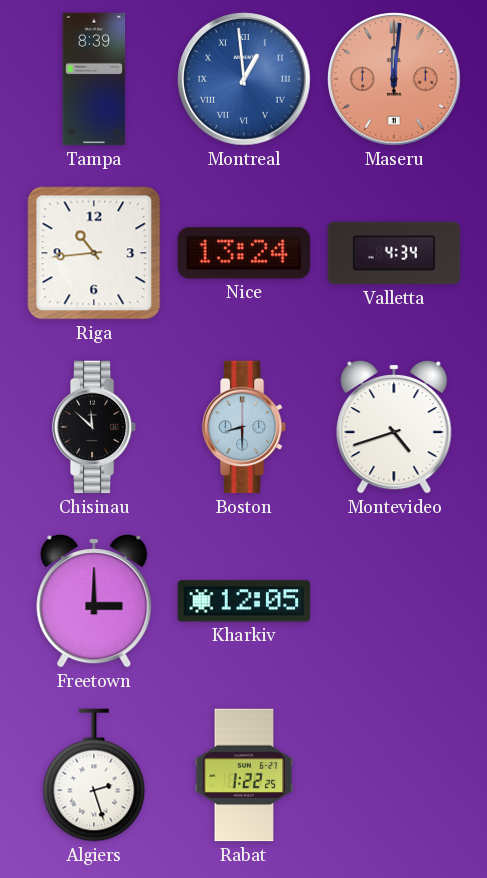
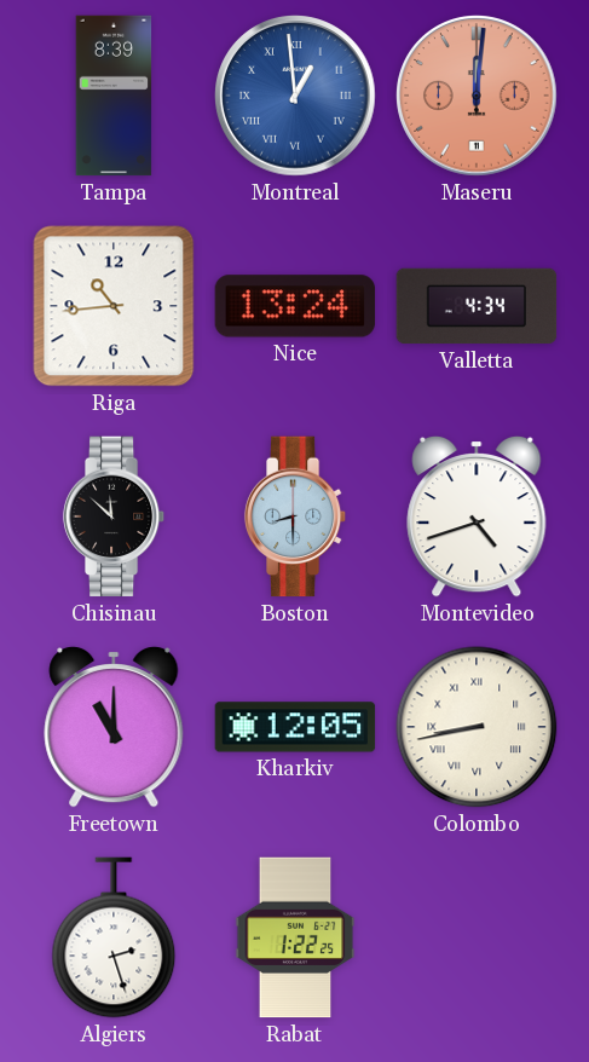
Freetown: 3:00 -> 11:00 (114, 727)
Colombo: none -> 8:43 (477, 727)
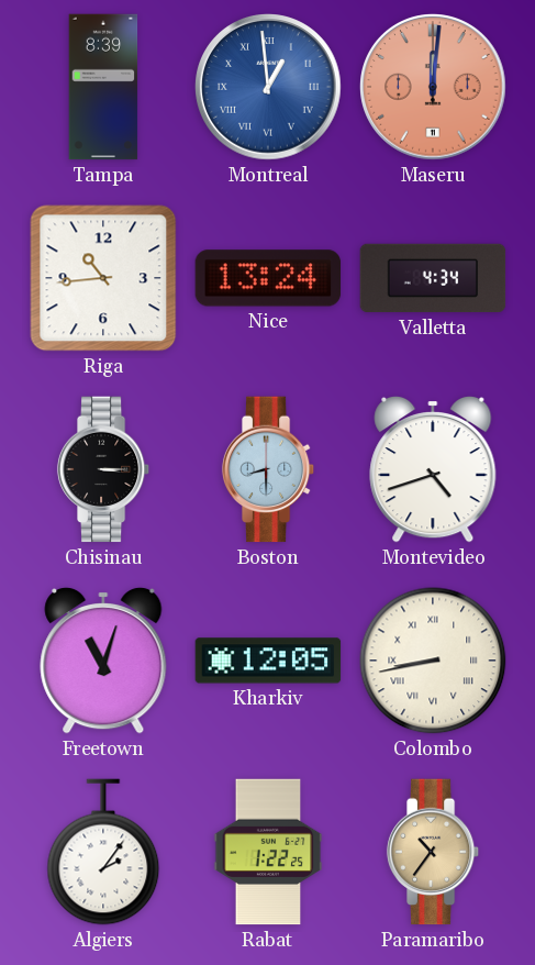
Chisinau: 11:52 -> 3:15 (103, 469)
Freetown: 11:00 -> 11:03 (103, 661)
Algiers: 2:27 -> 2:06 (103, 852)
Paramaribo: none -> 10:36 (433, 852)
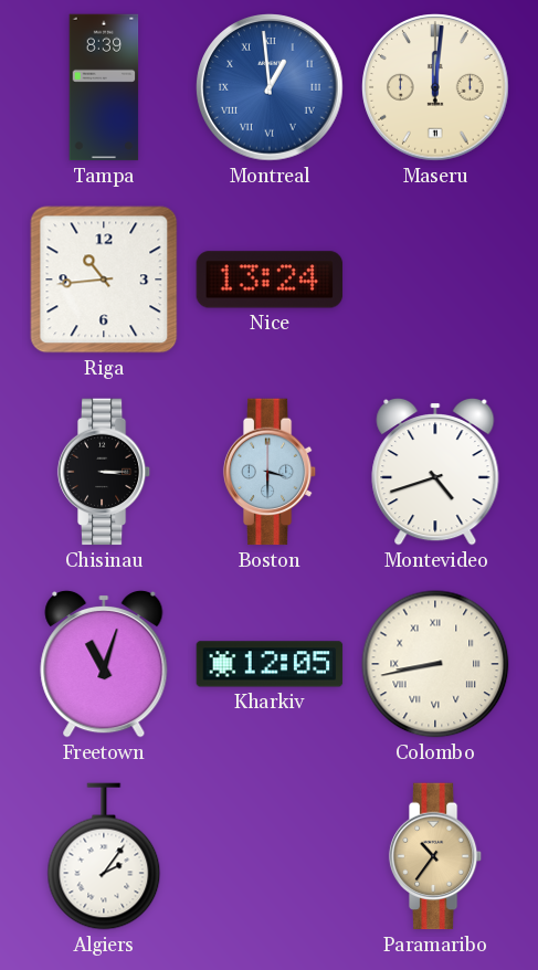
Maseru dial: salmon -> cream (435, 87)
Valletta: 4:34 -> none (433, 278)
Boston: 8:30 -> 3:30 (270, 472)
Rabat: 1:22 -> none (268, 852)
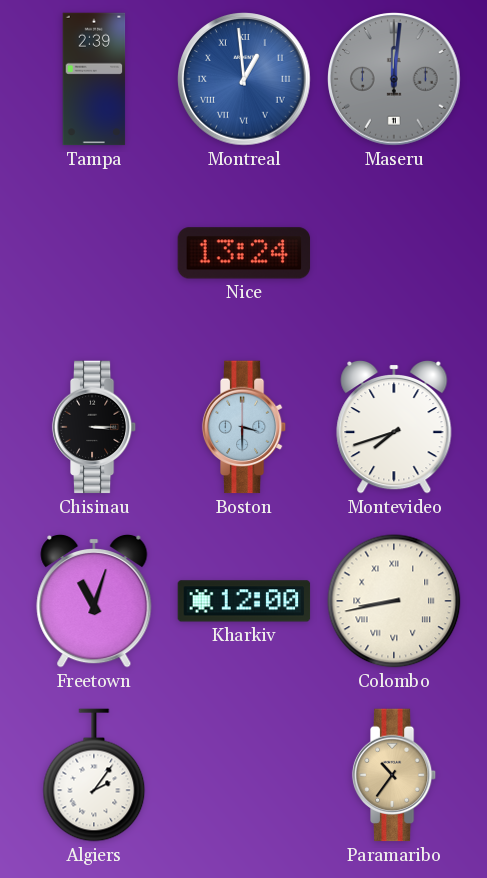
Tampa: 8:39 -> 2:39 (94, 79)
Maseru dial: cream -> grey (394, 79)
Riga: 10:44 -> none (104, 280)
Montevideo: 4:42 -> 7:42 (394, 427)
Kharkiv: 12:05 -> 12:00 (244, 601)
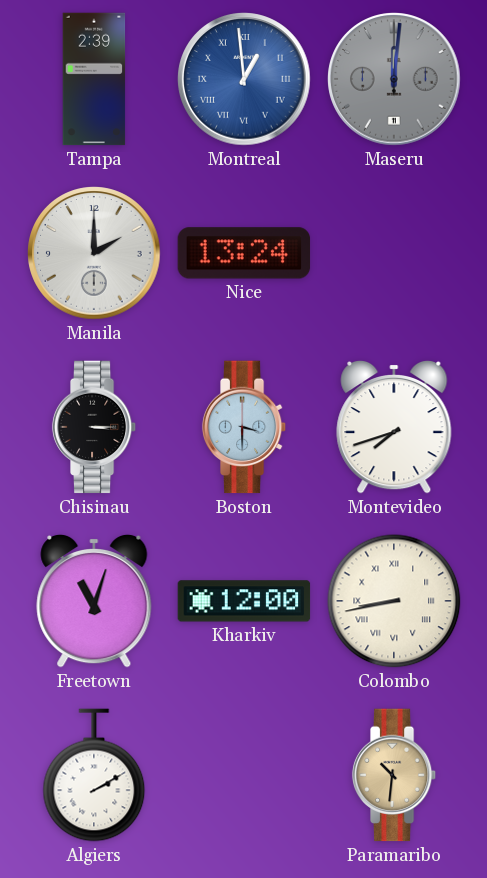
Manila: none -> 2:00 (94, 253)
Algiers: 2:06 -> 2:10 (94, 775)
Paramaribo: 10:36 -> 10:31 (394, 775)
